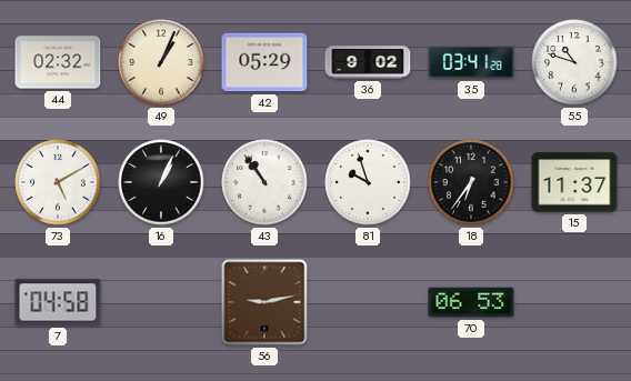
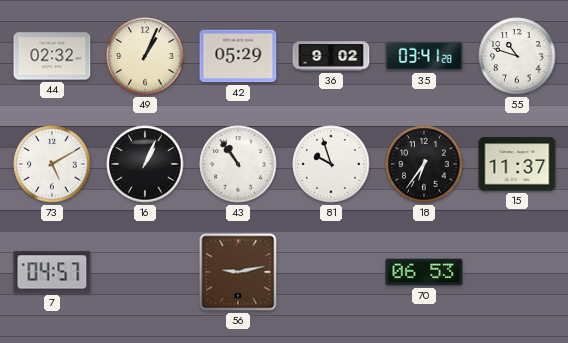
7: 04:58 -> 04:57 (52, 272)
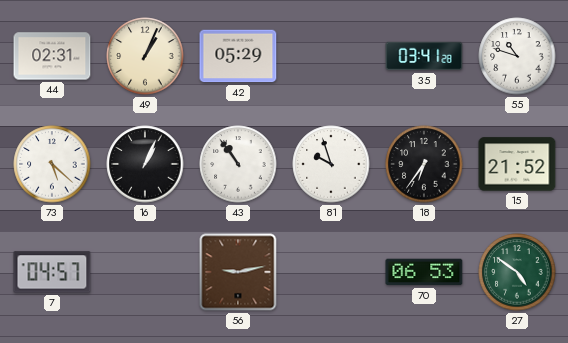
44: 02:32 -> 02:31 (52, 56)
36: 9:02 -> none (331, 56)
73: 5:10 -> 5:22 (52, 164)
15: 11:37 -> 21:52 (517, 164)
27: none -> 4:51 (517, 272)
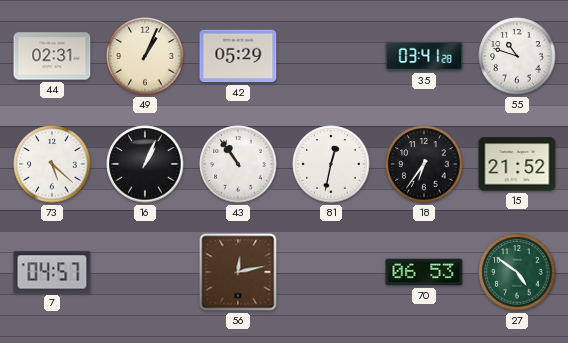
81: 9:57 -> 12:32 (331, 164)
56: 9:13 -> 12:13 (238, 272)
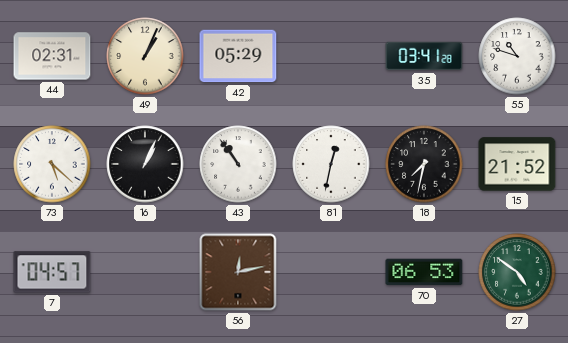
18: 6:36 -> 7:32 (424, 164)
